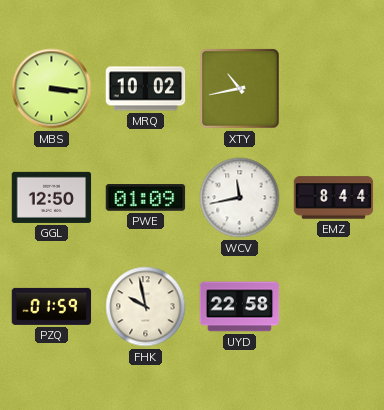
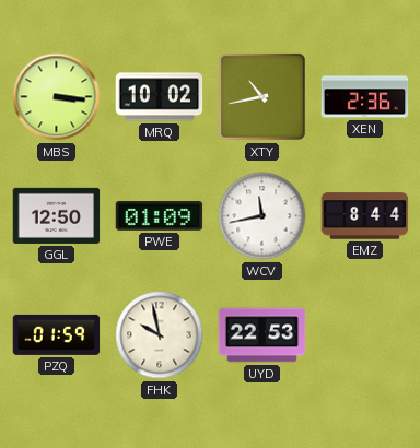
XEN: none -> 2:36 (365, 97)
UYD: 22:58 -> 22:53 (262, 335)
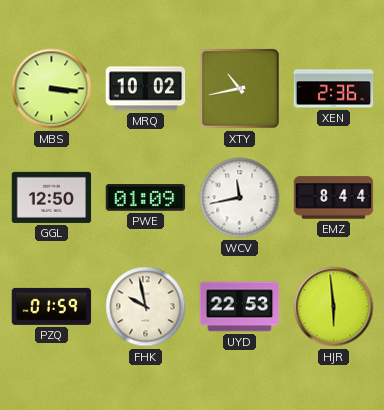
HJR: none -> 5:59 (334, 307)
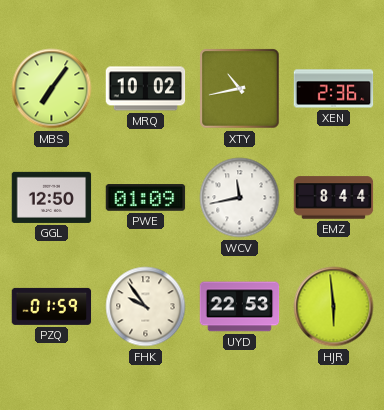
MBS: 3:16 -> 7:06 (52, 89)
FHK: 9:58 -> 9:54 (146, 307)
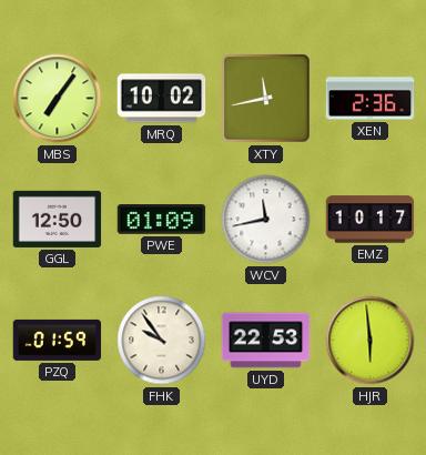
XTY: 10:43 -> 11:43 (266, 99)
EMZ: 8:44 -> 10:17 (371, 220)
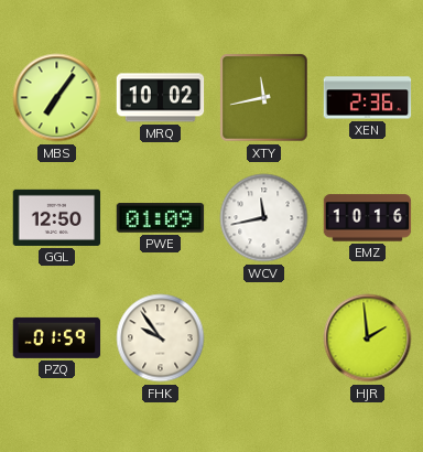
EMZ: 10:17 -> 10:16 (368, 218)
UYD: 22:53 -> none (266, 341)
HJR: 5:59 -> 1:59 (368, 338)
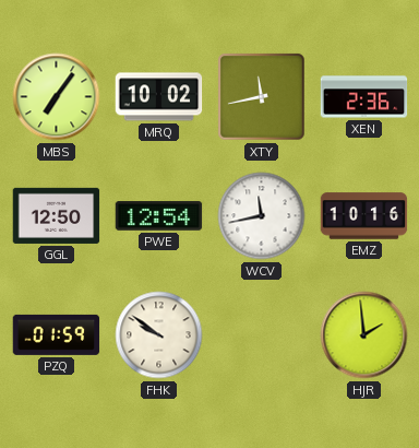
PWE: 01:09 -> 12:54 (159, 216)
FHK: 9:54 -> 9:51 (159, 335)
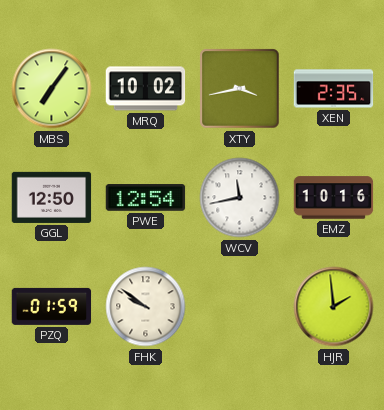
XTY: 11:43 -> 3:43 (240, 89)
XEN: 2:36 -> 2:35 (334, 89)
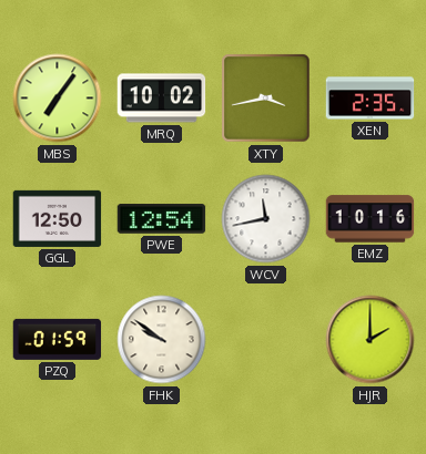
HJR: 1:59 -> 2:00 (371, 340)
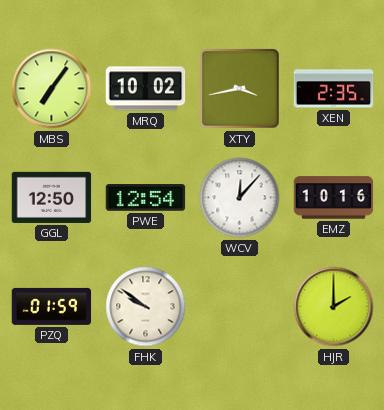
WCV: 11:43 -> 12:07 (240, 198)
